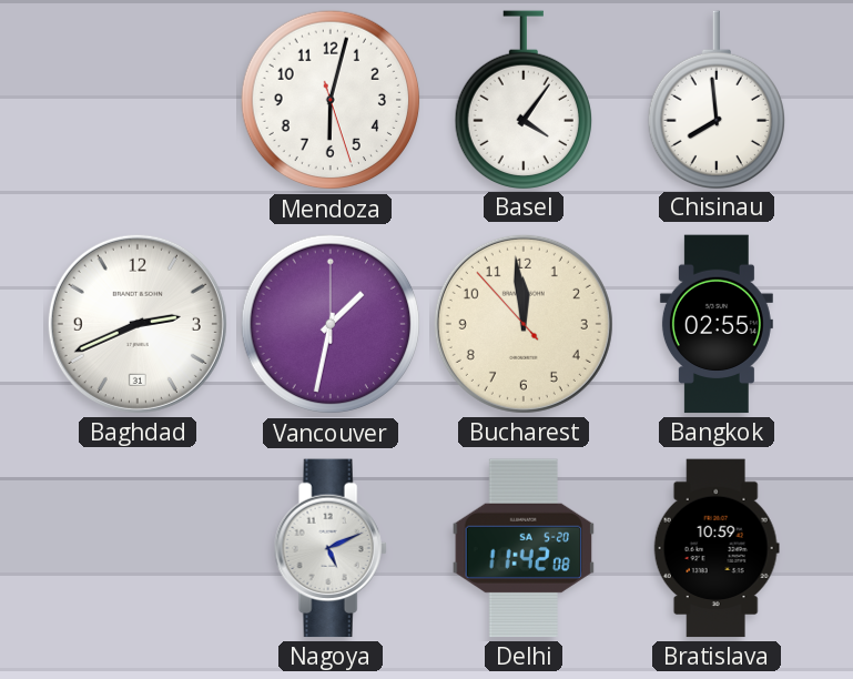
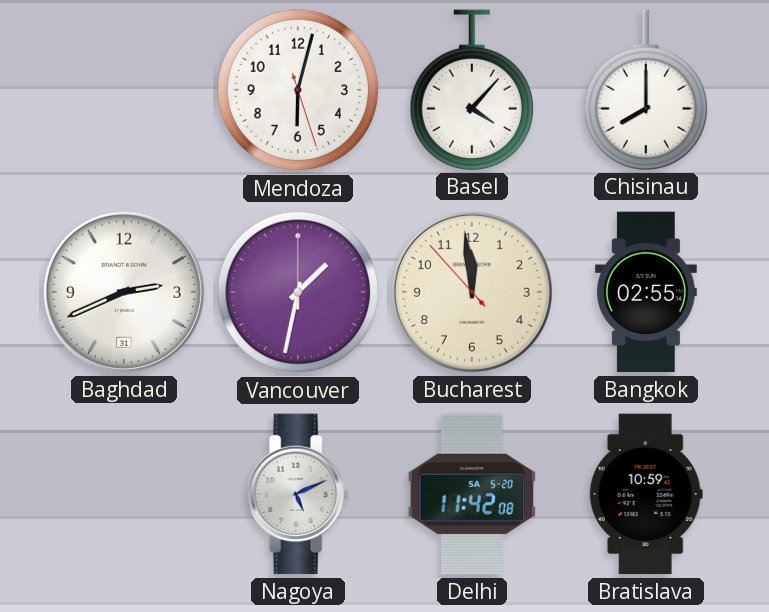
Basel: 4:06 -> 4:07 (472, 90)
Chisinau: 7:59 -> 8:00 (646, 90)
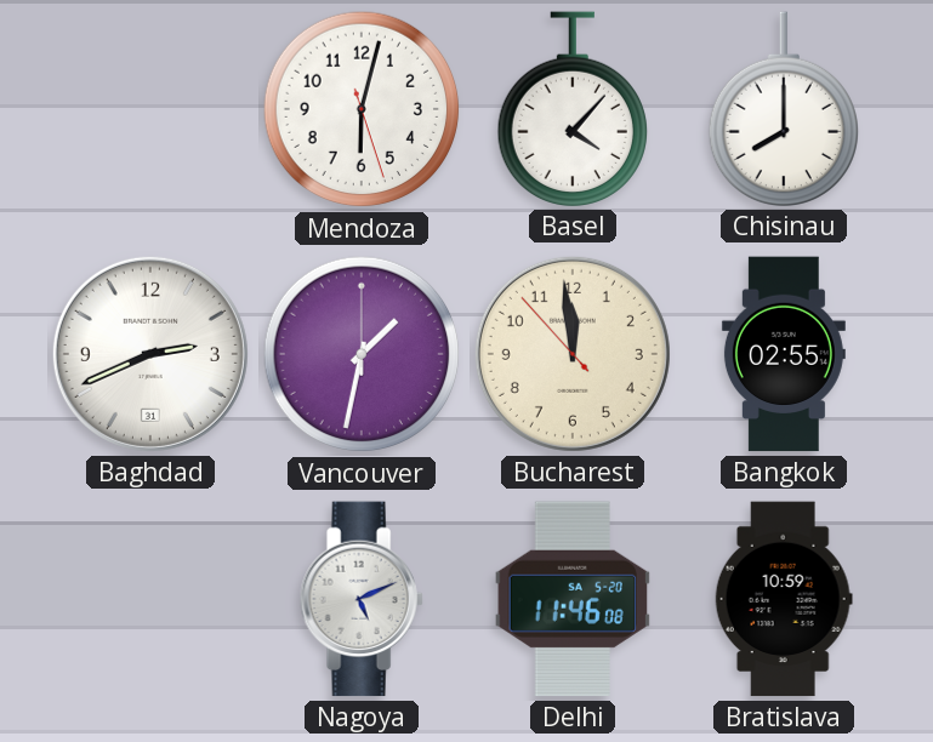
Delhi: 11:42 -> 11:46 (573, 599)
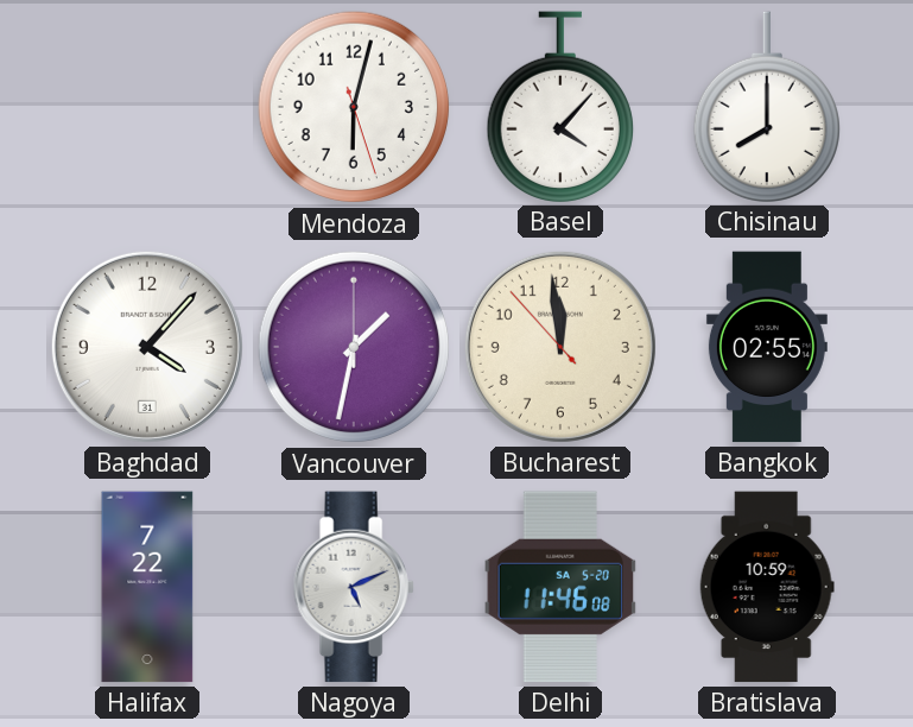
Baghdad: 2:41 -> 4:07 (147, 347)
Halifax: none -> 7:22 (147, 587)
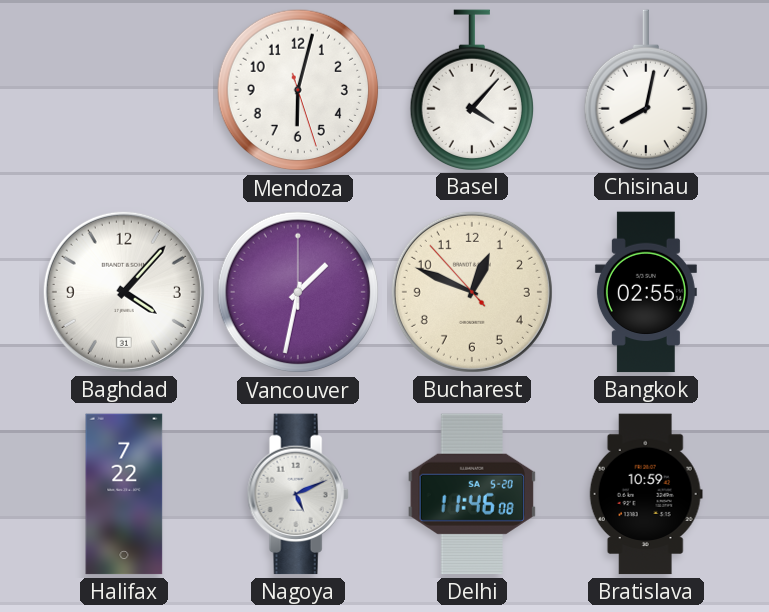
Chisinau: 8:00 -> 8:02 (646, 90)
Bucharest: 11:58 -> 12:48 (472, 292)
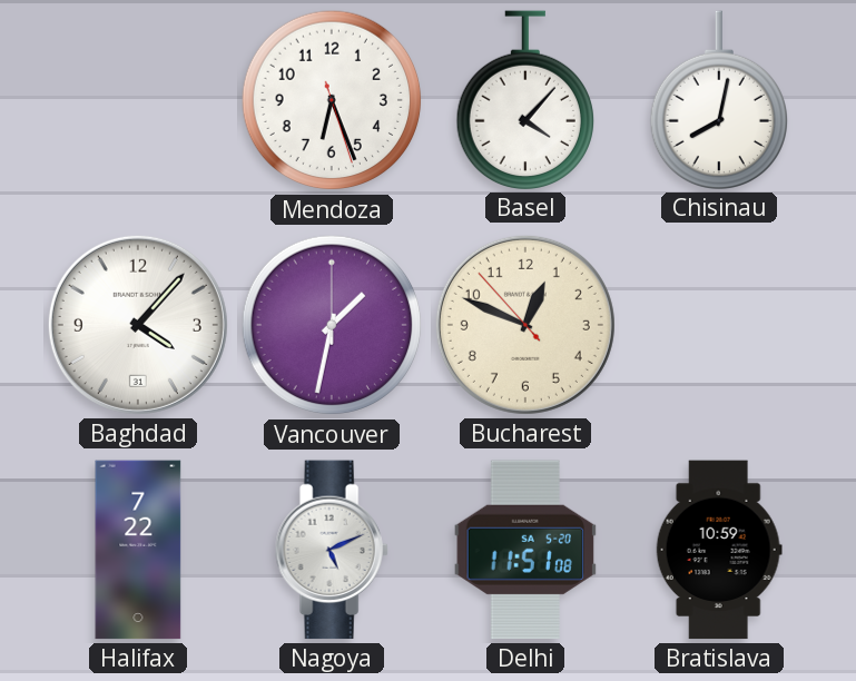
Mendoza: 6:02 -> 6:26 (332, 100)
Bangkok: 02:55 -> none (646, 292)
Delhi: 11:46 -> 11:51 (525, 550)
